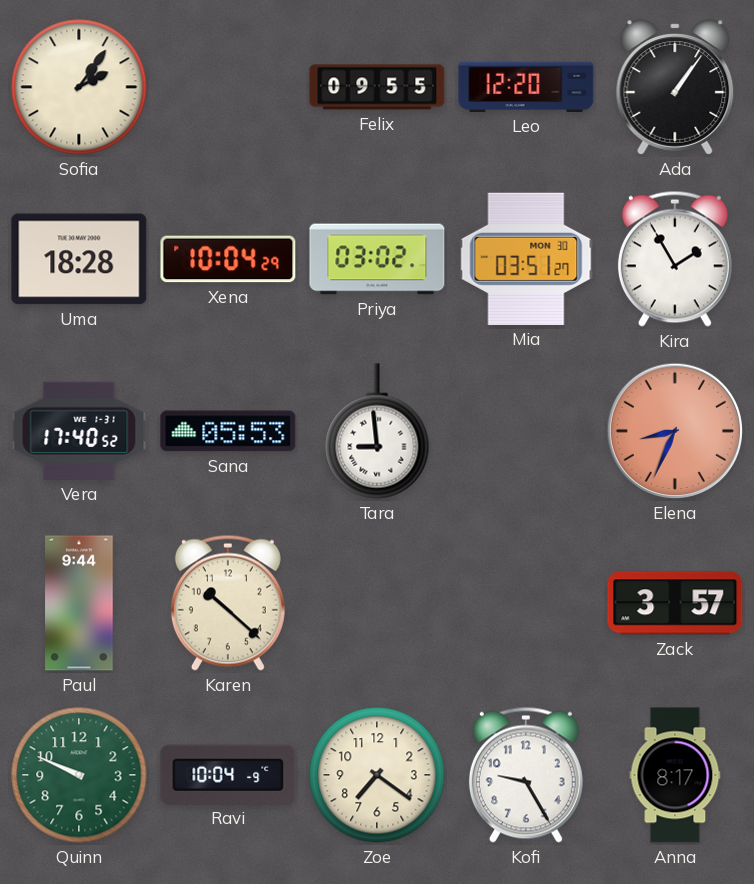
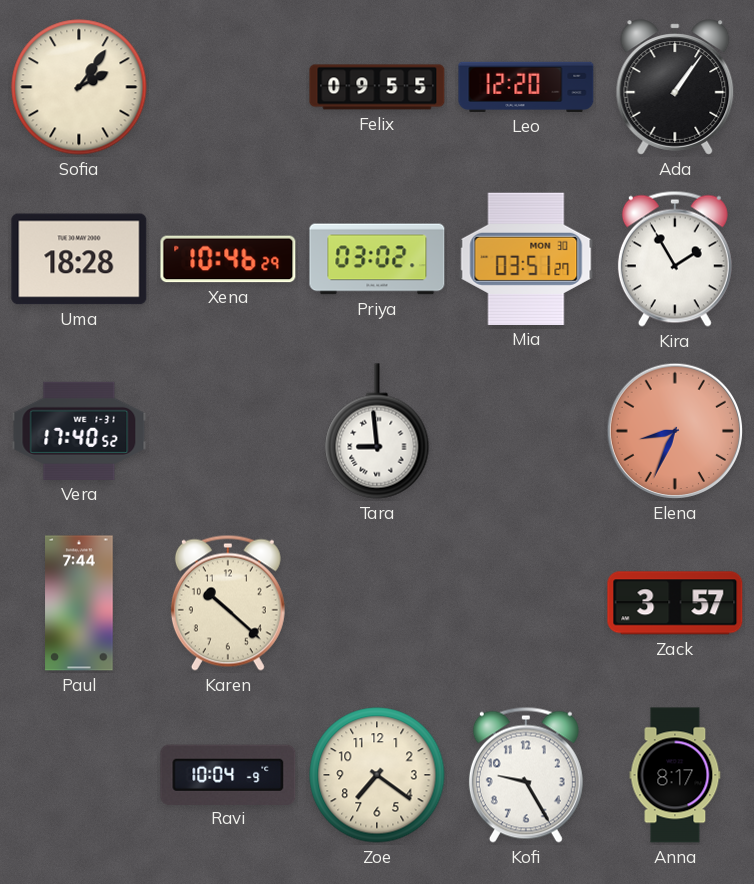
Xena: 10:04 -> 10:46 (228, 259)
Sana: 05:53 -> none (228, 431)
Paul: 9:44 -> 7:44 (79, 603)
Quinn: 9:49 -> none (79, 775)
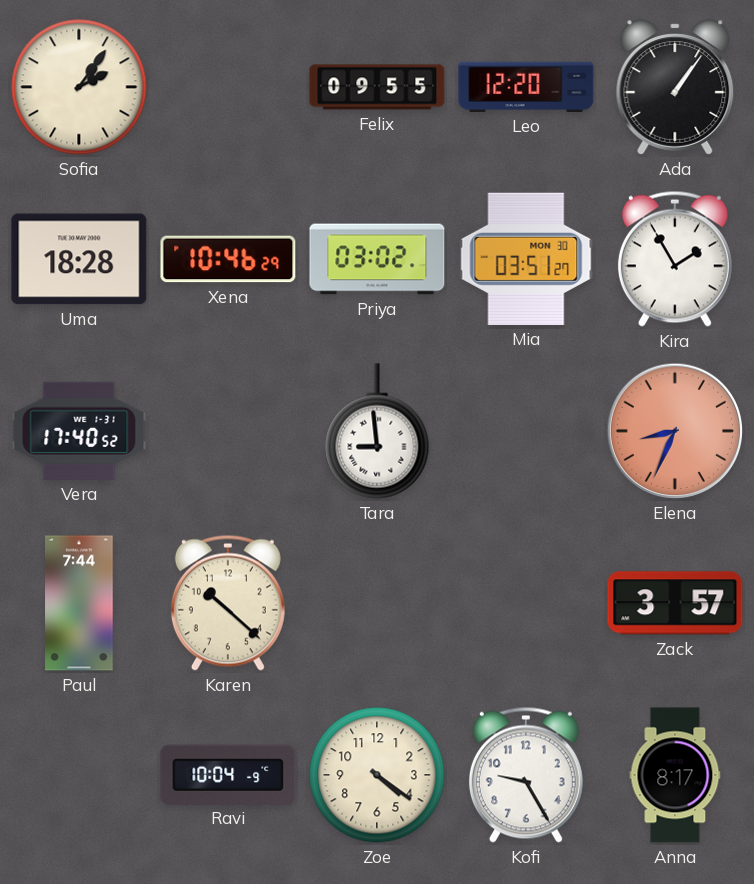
Zoe: 7:21 -> 4:21 (377, 775)
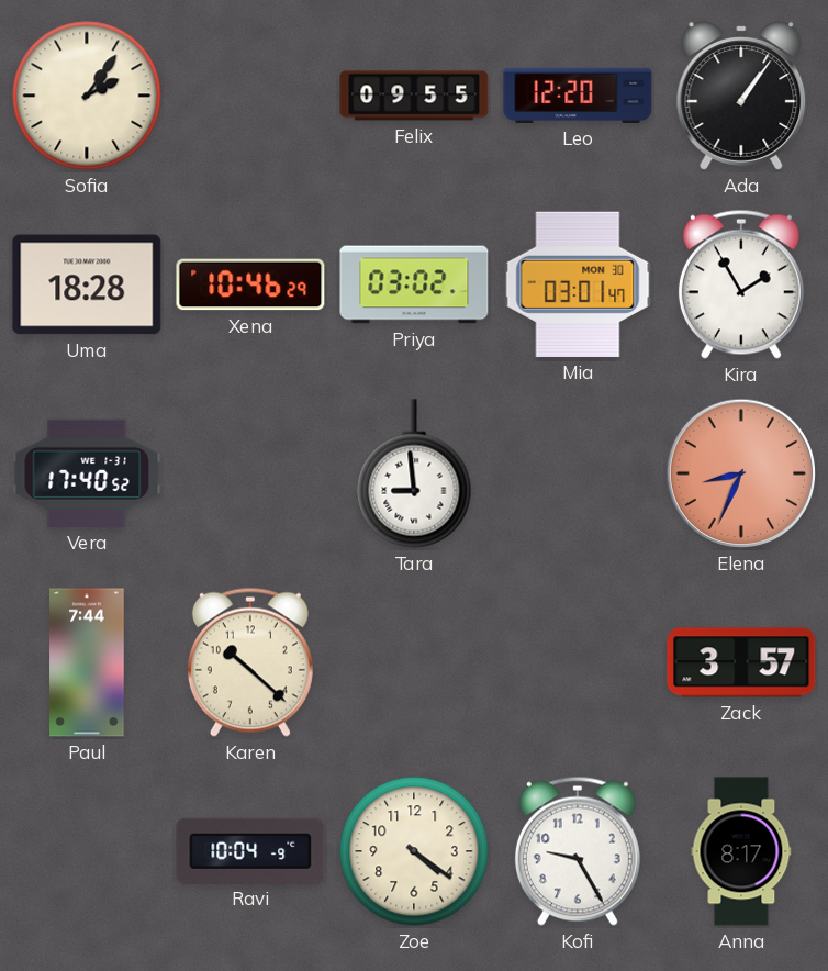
Mia: 03:51 -> 03:01 (578, 284)
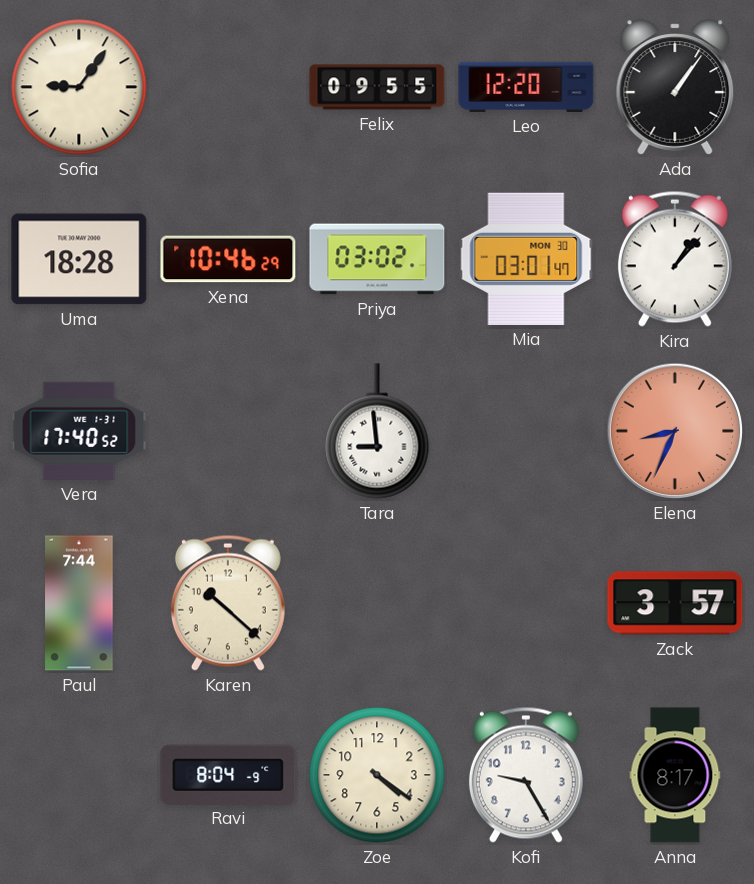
Sofia: 2:06 -> 9:06 (79, 87)
Kira: 1:55 -> 1:07 (675, 259)
Ravi: 10:04 -> 8:04 (228, 774)
